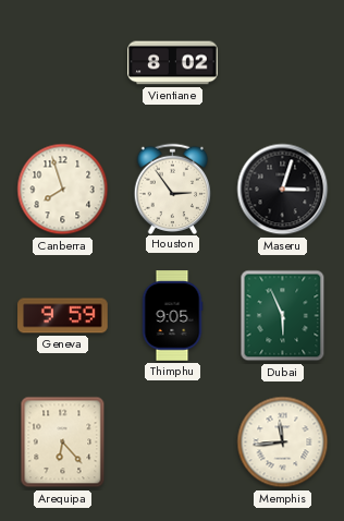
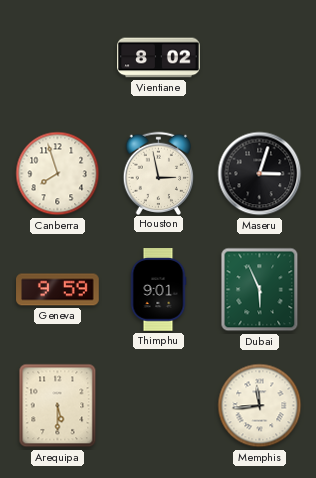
Houston: 2:54 -> 2:58 (159, 173)
Thimphu: 9:05 -> 9:01 (158, 290)
Arequipa: 6:23 -> 5:30 (58, 406)
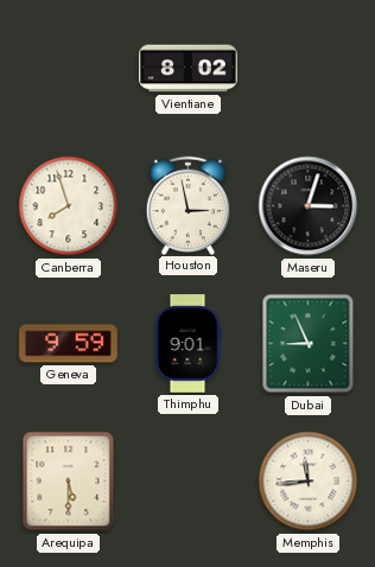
Dubai: 5:56 -> 8:56 (309, 344)
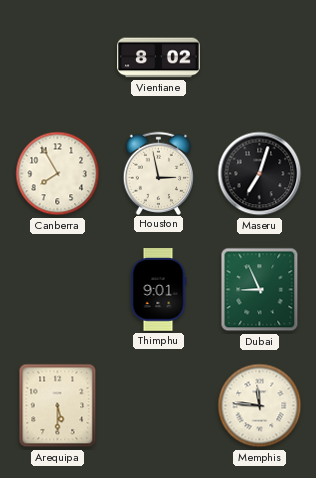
Canberra: 7:57 -> 7:55 (58, 174)
Maseru: 3:03 -> 7:03 (260, 174)
Geneva: 9:59 -> none (69, 344)
Memphis: 11:44 -> 11:46 (260, 406)
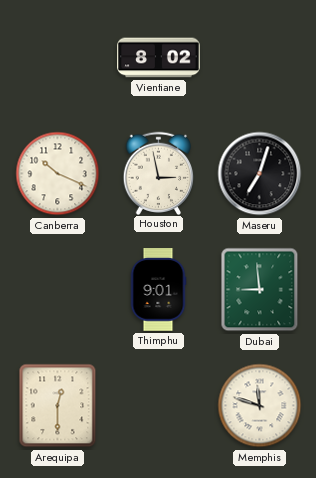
Canberra: 7:55 -> 10:19 (58, 174)
Dubai: 8:56 -> 8:59 (260, 290)
Arequipa: 5:30 -> 12:30 (58, 406)
Memphis: 11:46 -> 11:48 (260, 406)
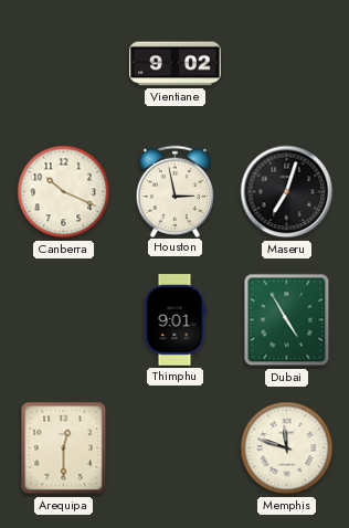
Vientiane: 8:02 -> 9:02 (176, 64)
Dubai: 8:59 -> 4:55 (287, 320)
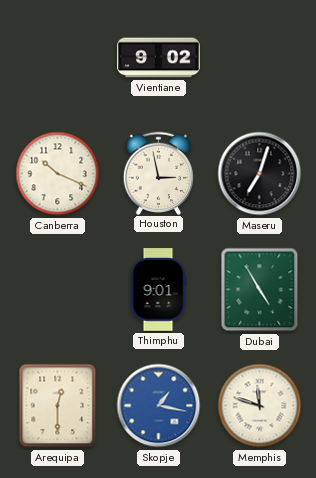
Skopje: none -> 1:17 (159, 406)
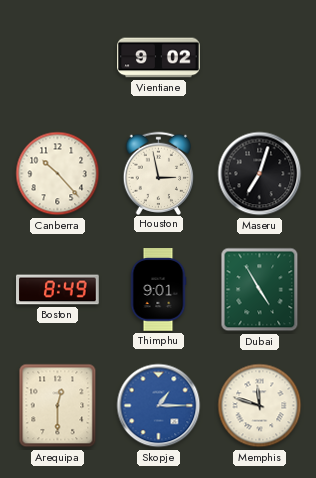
Canberra: 10:19 -> 10:23 (58, 174)
Boston: none -> 8:49 (58, 290)
Skopje: 1:17 -> 1:15 (159, 406)
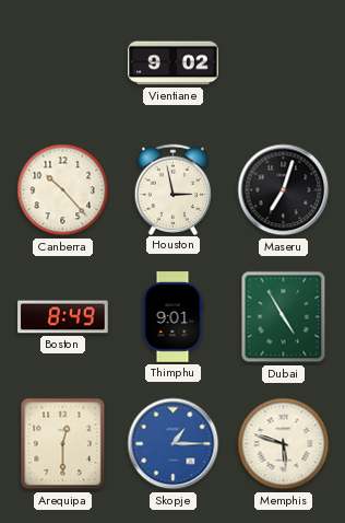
Memphis: 11:48 -> 5:48 (284, 444)
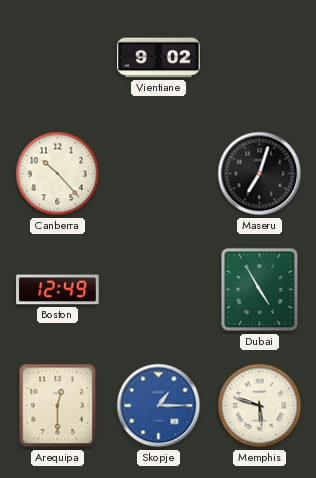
Houston: 2:58 -> none (174, 189)
Boston: 8:49 -> 12:49 (58, 290)
Thimphu: 9:01 -> none (172, 317)
